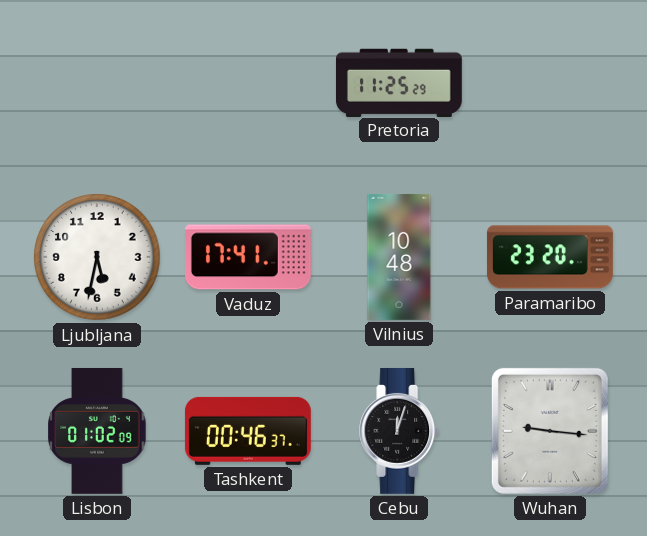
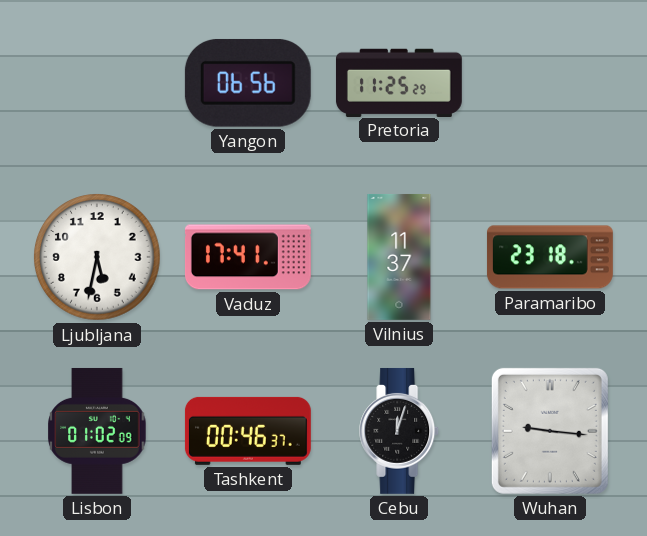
Yangon: none -> 06:56 (248, 83)
Vilnius: 10:48 -> 11:37 (399, 257)
Paramaribo: 23:20 -> 23:18 (550, 257)
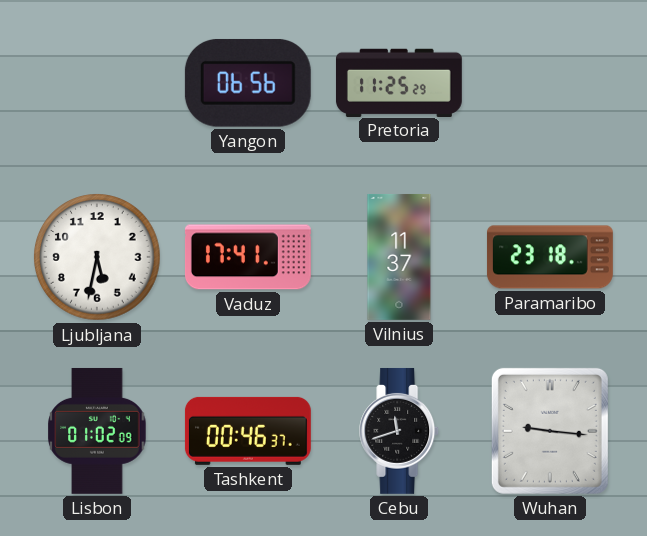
Cebu: 12:03 -> 11:42 (400, 431)
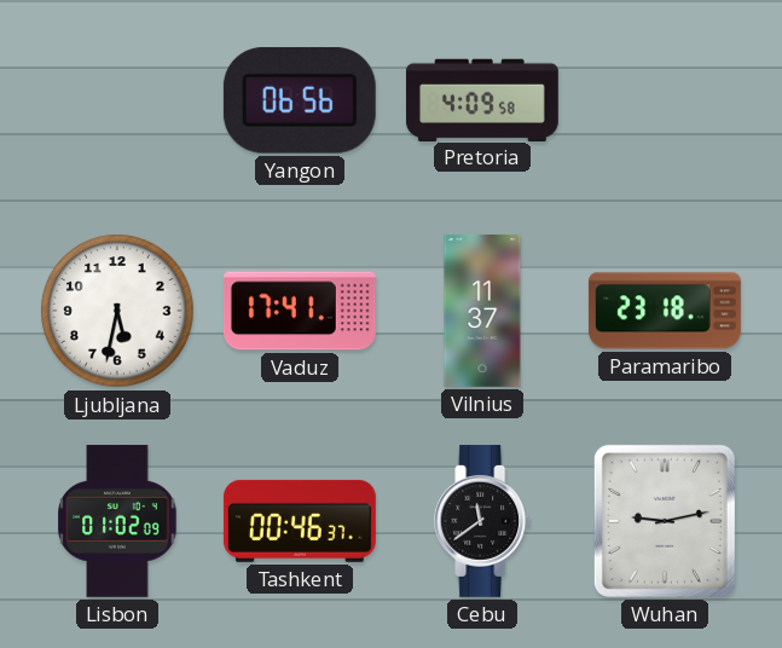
Pretoria: 11:25 -> 4:09 (482, 99)
Cebu: 11:42 -> 11:39 (483, 521)
Wuhan: 9:16 -> 9:13 (665, 521)
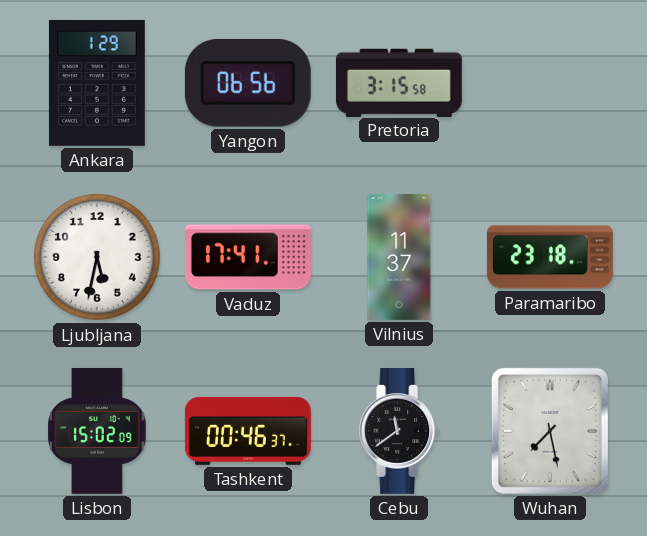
Ankara: none -> 1:29 (97, 83)
Pretoria: 4:09 -> 3:15 (399, 82)
Lisbon: 01:02 -> 15:02 (97, 431)
Wuhan: 9:13 -> 7:28 (550, 431)
